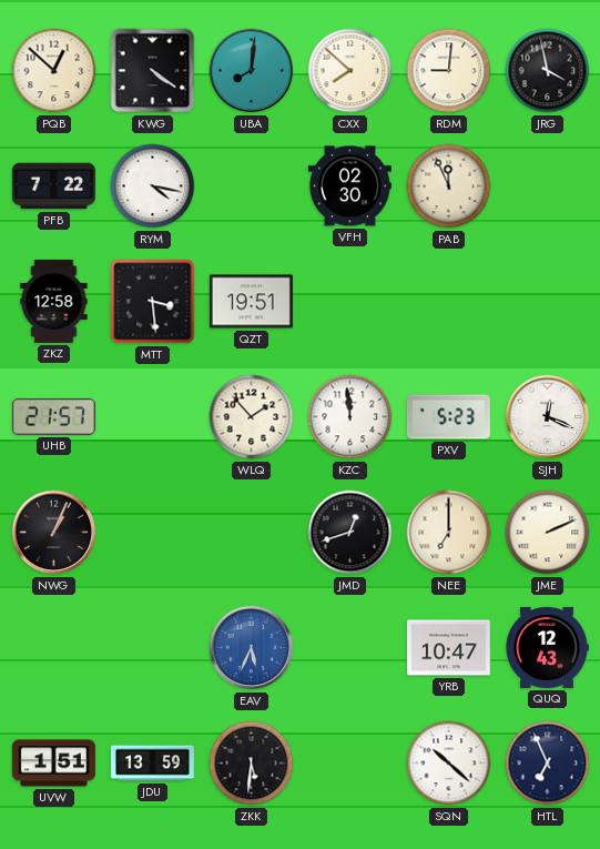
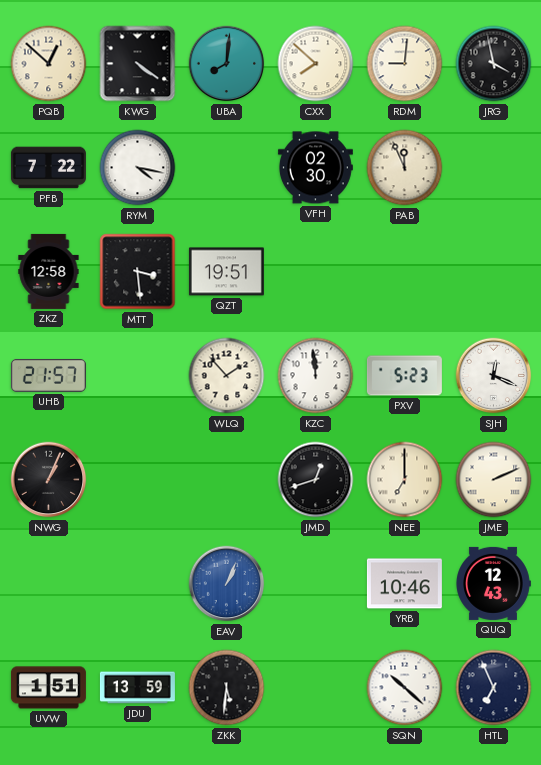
EAV: 5:34 -> 1:04 (227, 584)
YRB: 10:47 -> 10:46 (404, 584)
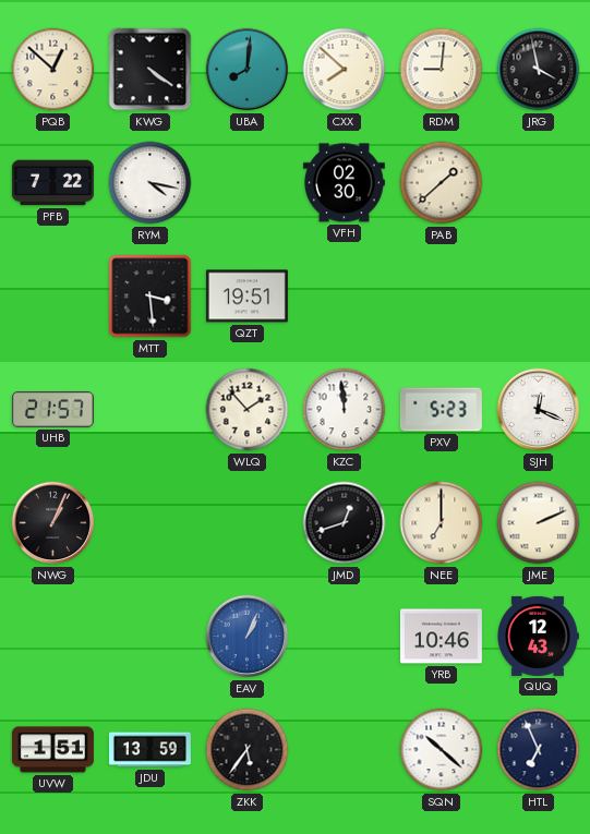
PAB: 11:56 -> 1:38 (442, 183)
ZKZ: 12:58 -> none (49, 271)
ZKK: 5:31 -> 5:36 (248, 750)
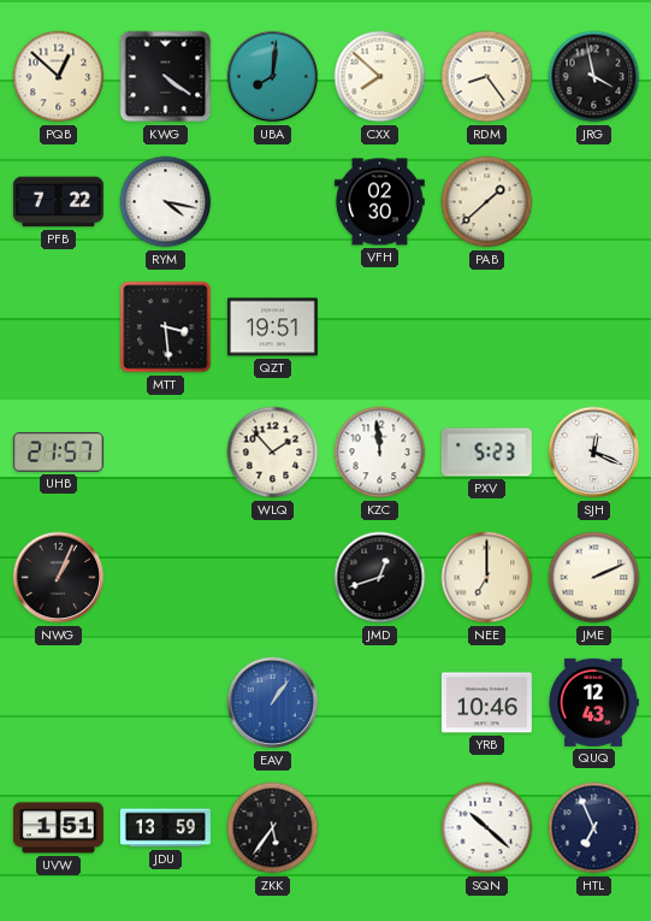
RDM: 9:01 -> 8:24 (487, 77)
EAV: 1:04 -> 1:06 (273, 703)
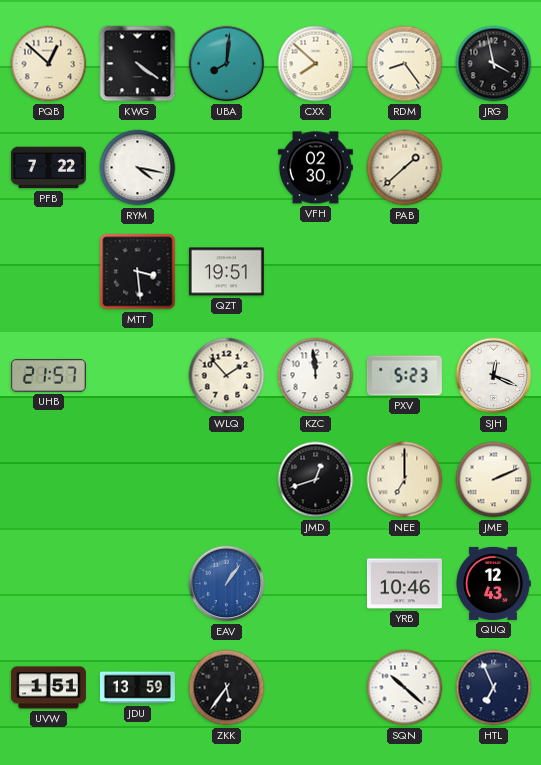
NWG: 1:04 -> none (59, 578)
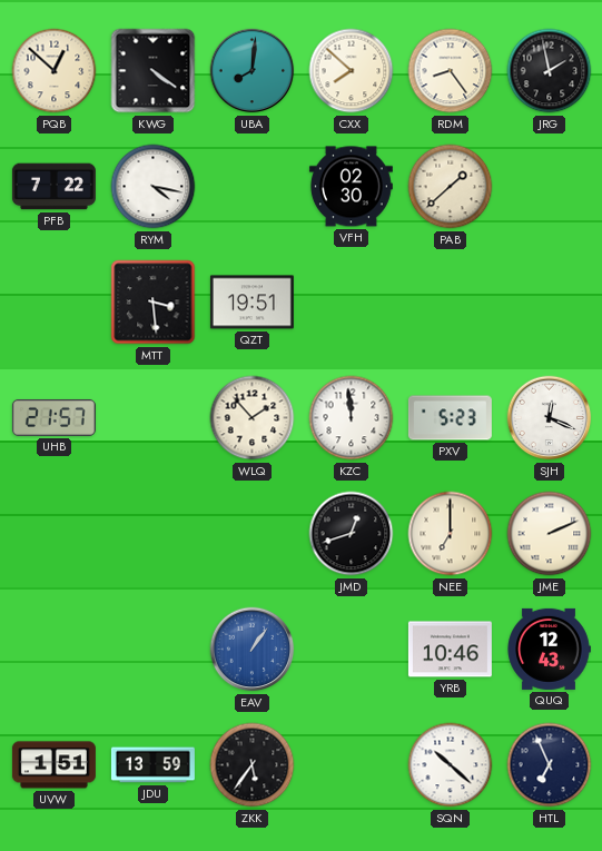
JRG: 3:58 -> 1:58 (550, 71)
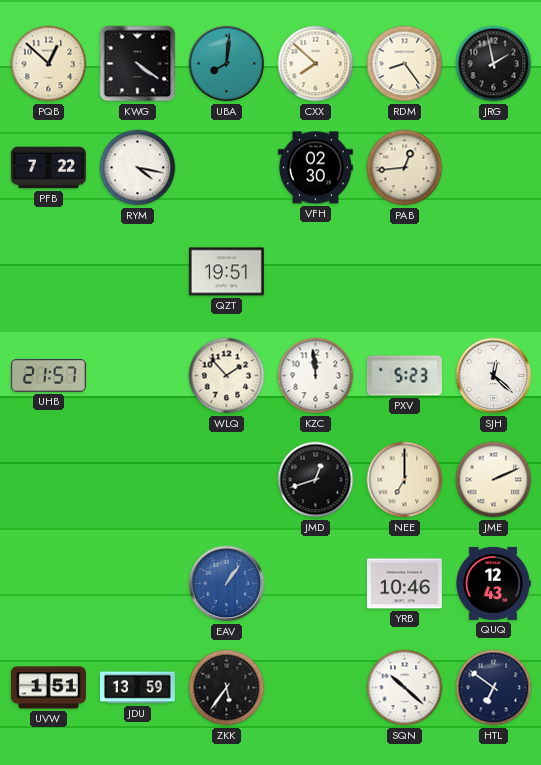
PAB: 1:38 -> 12:44 (405, 168)
MTT: 3:29 -> none (154, 303)
SJH: 12:19 -> 12:22 (494, 376)
HTL: 6:56 -> 6:51 (494, 688)
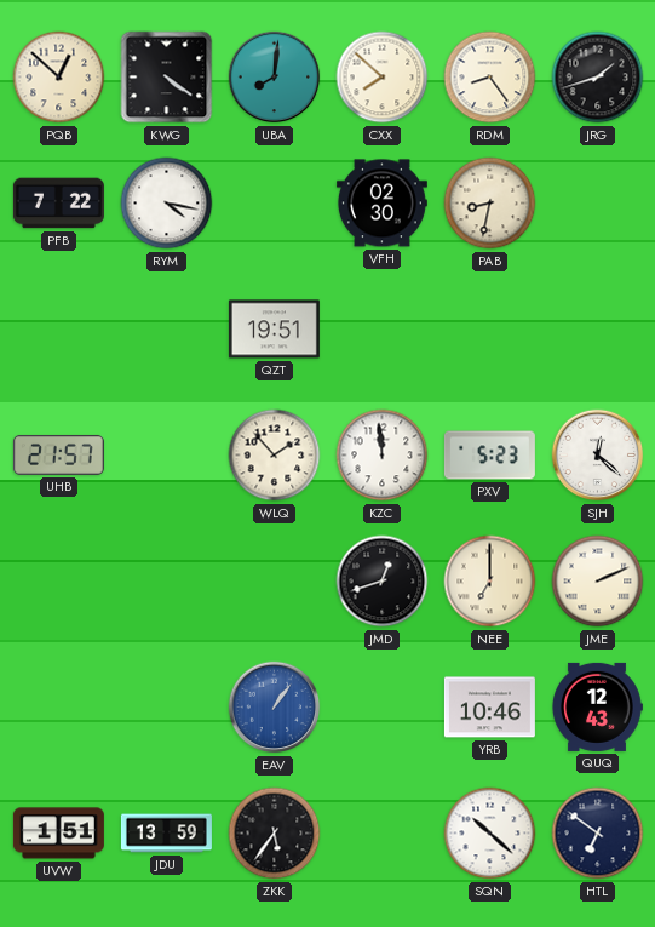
JRG: 1:58 -> 1:42 (598, 78)
PAB: 12:44 -> 8:32 (490, 204)
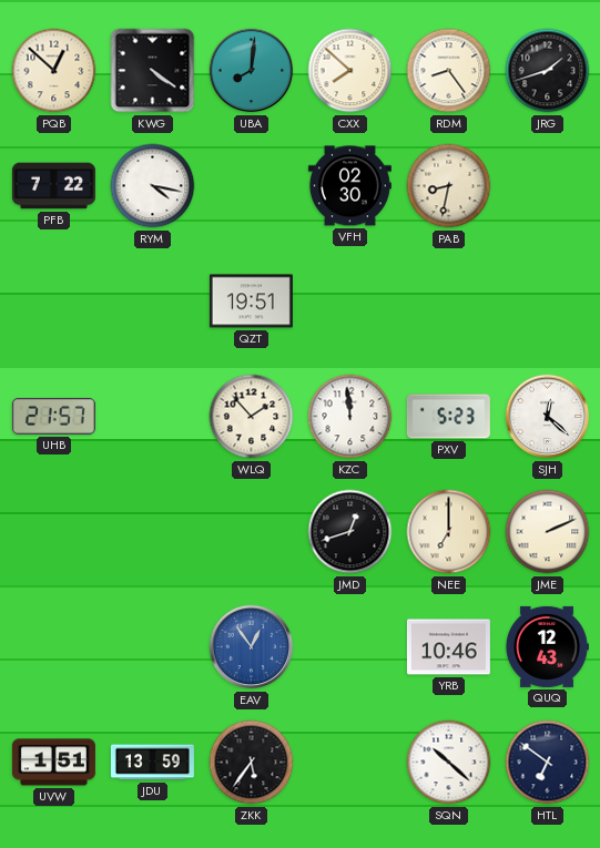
EAV: 1:06 -> 12:54 (252, 647)
